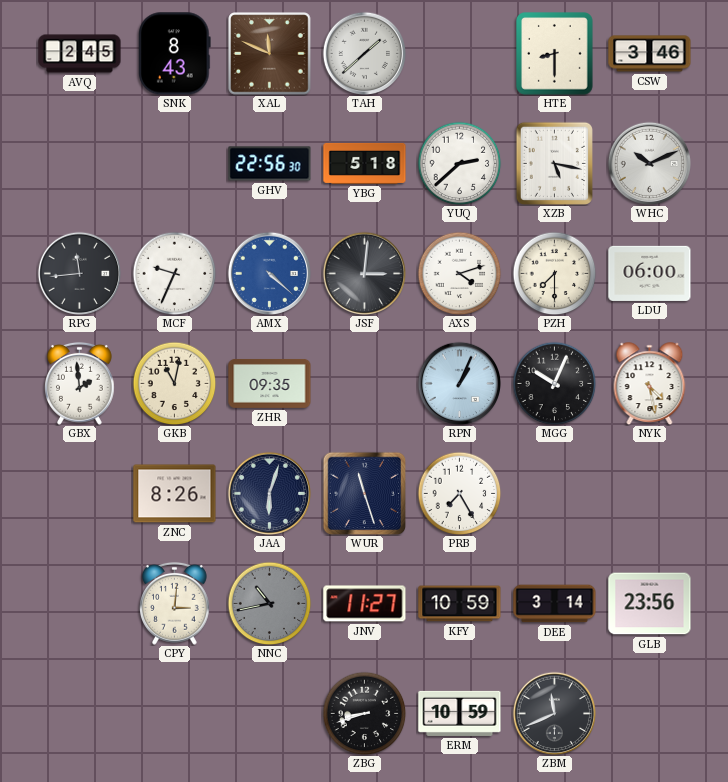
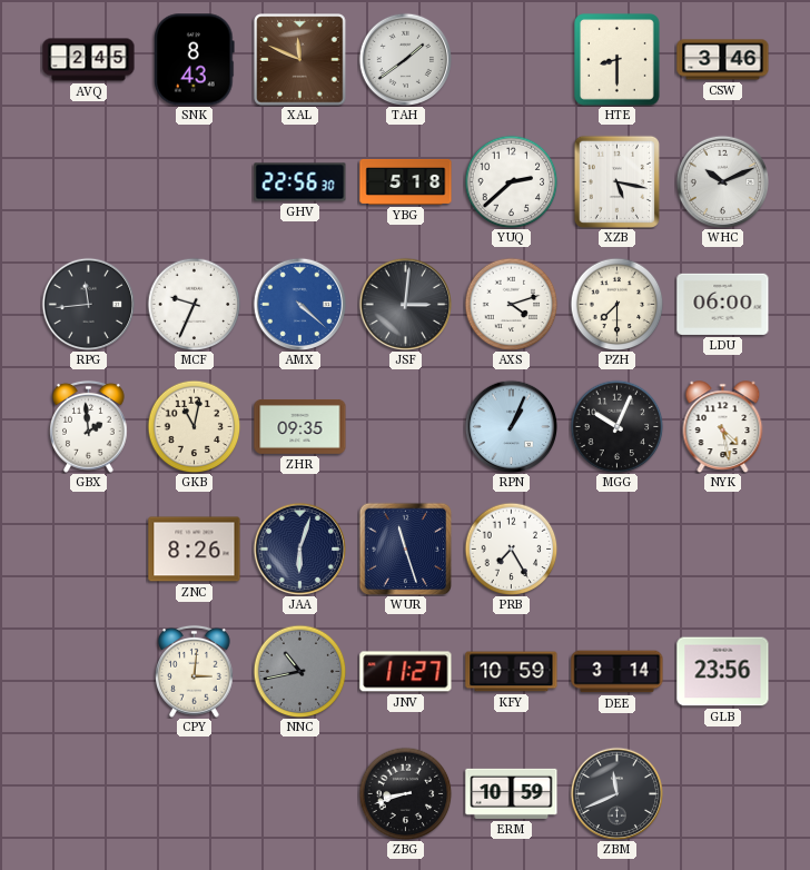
TAH: 1:38 -> 1:39 (405, 59)
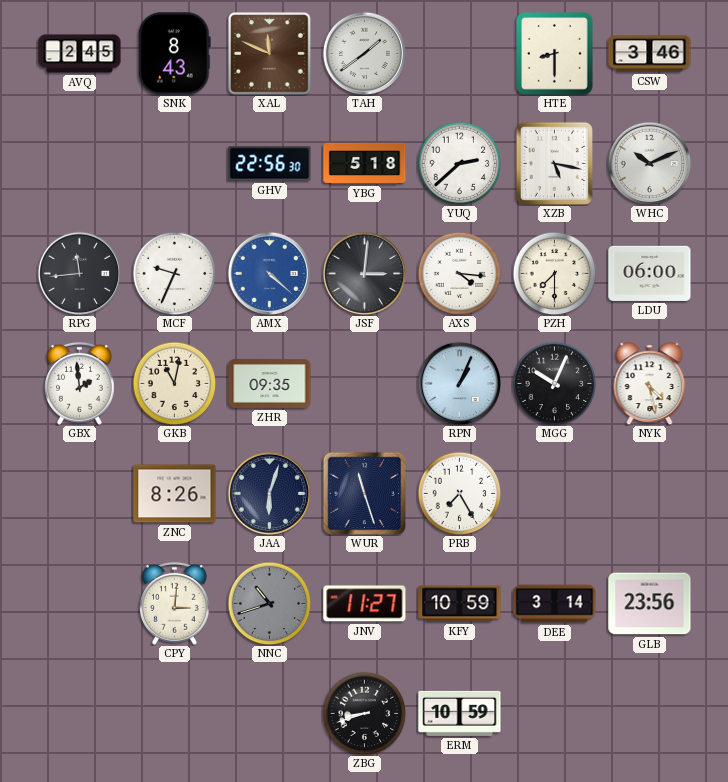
AXS: 4:12 -> 4:16 (459, 273)
NNC: 10:43 -> 10:42 (269, 603)
ZBM: 11:41 -> none (616, 793)
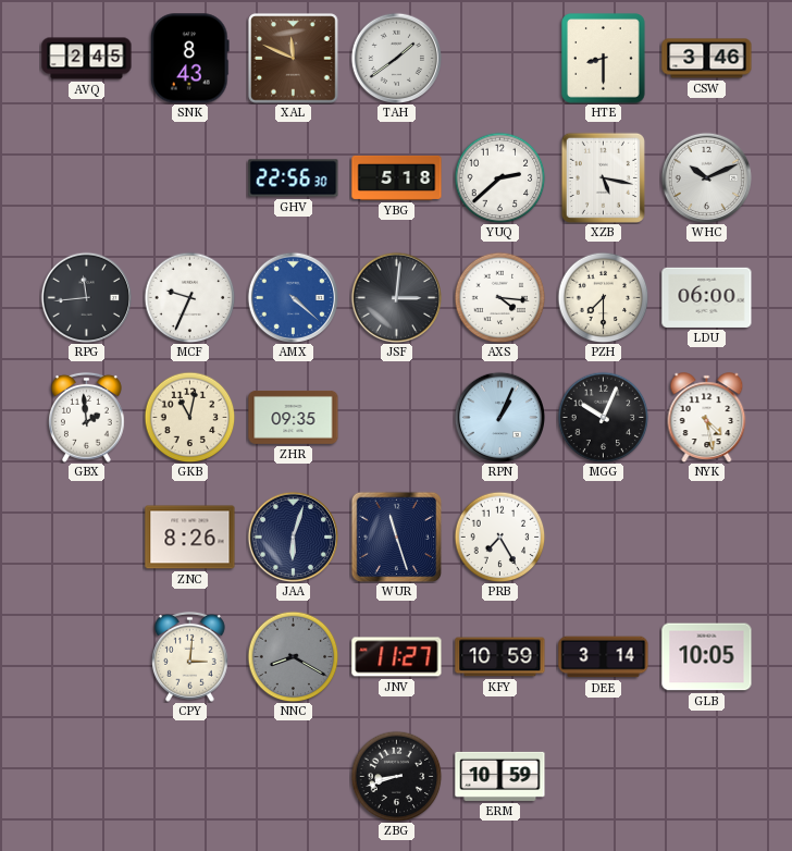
NNC: 10:42 -> 8:20 (293, 656)
GLB: 23:56 -> 10:05 (707, 657)
